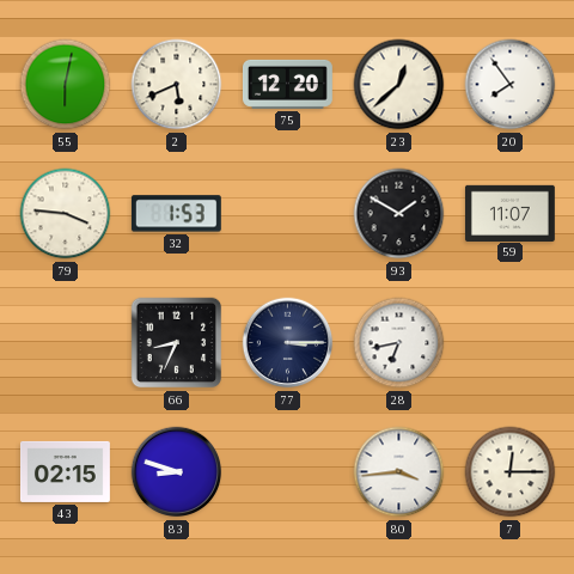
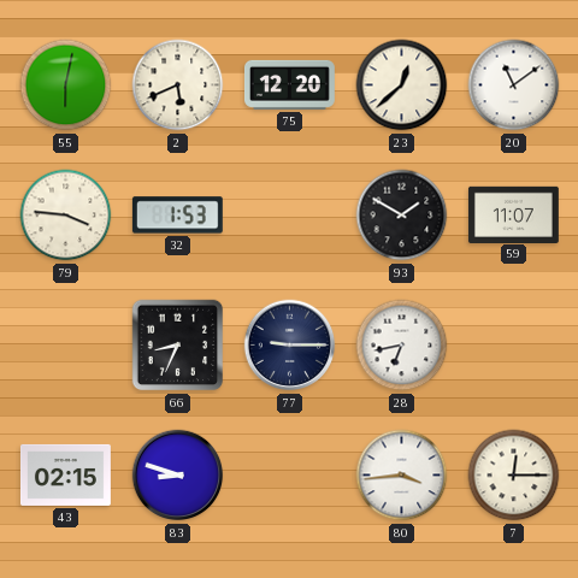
20: 7:54 -> 11:09 (514, 85)
77: 3:15 -> 9:15 (290, 346)
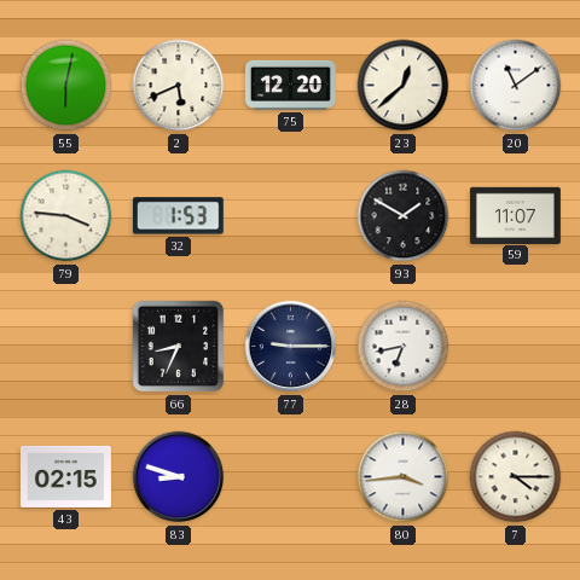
7: 12:15 -> 4:15 (516, 477)
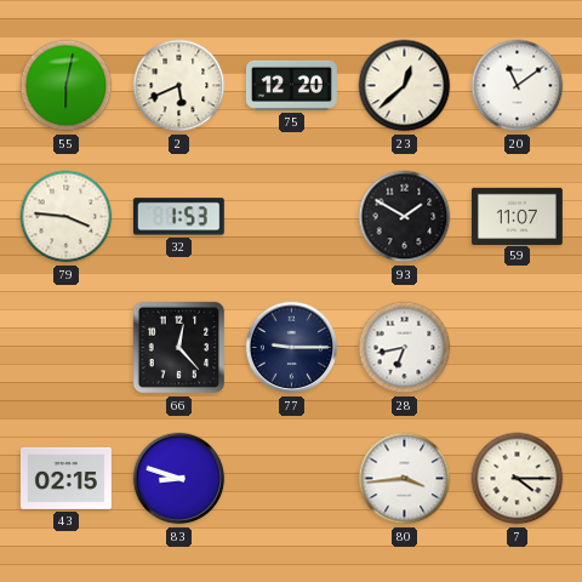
66: 8:34 -> 12:23 (179, 348)
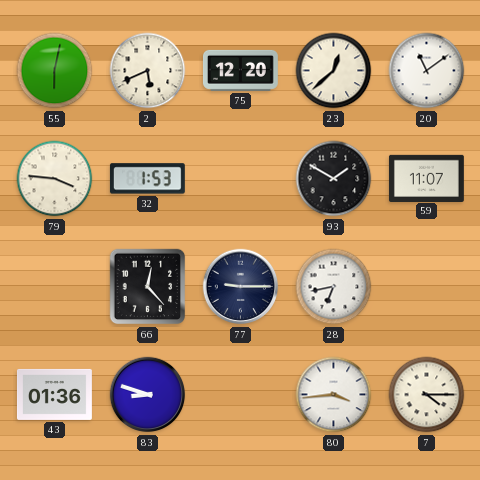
43: 02:15 -> 01:36 (54, 394)
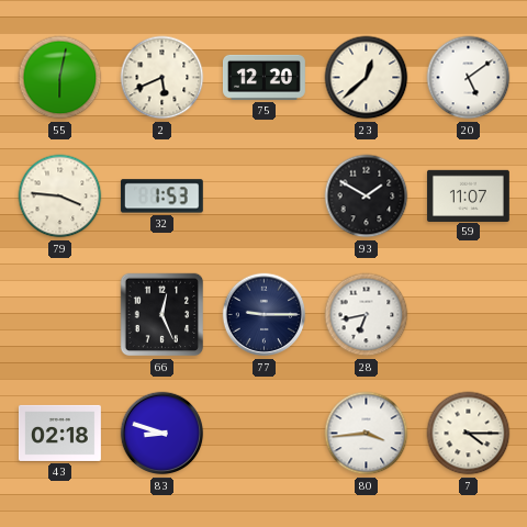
20: 11:09 -> 5:09 (469, 78)
66: 12:23 -> 12:26 (162, 315)
43: 01:36 -> 02:18 (59, 433)
